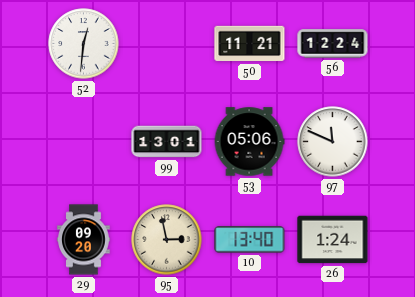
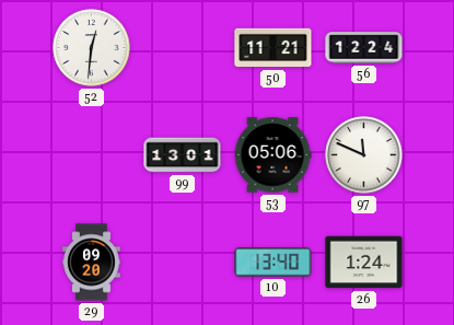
95: 2:58 -> none (167, 240)
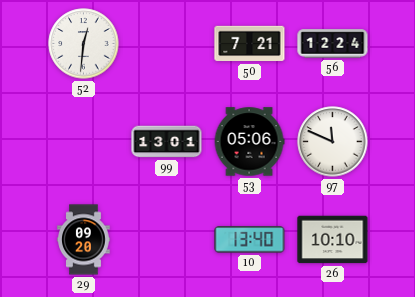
50: 11:21 -> 7:21 (250, 44)
26: 1:24 -> 10:10 (333, 240)
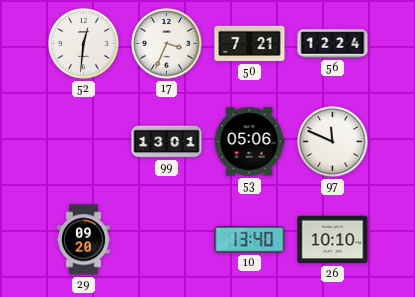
17: none -> 3:34 (167, 44)
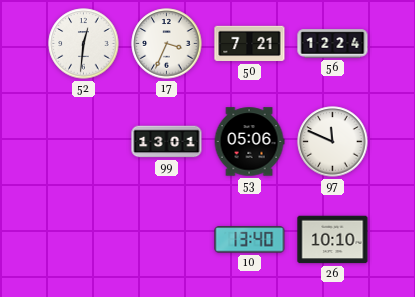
29: 09:20 -> none (84, 240)
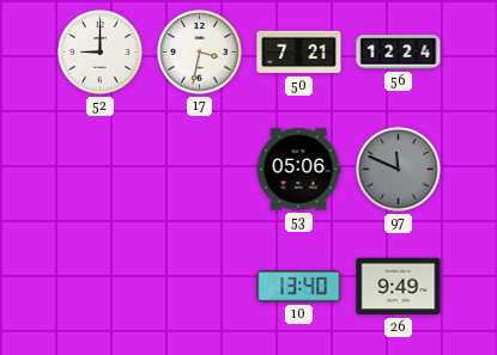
52: 12:31 -> 9:00 (101, 53)
17: 3:34 -> 3:32 (200, 53)
99: 13:01 -> none (167, 142)
97 dial: white -> grey (399, 170)
26: 10:10 -> 9:49 (399, 287)
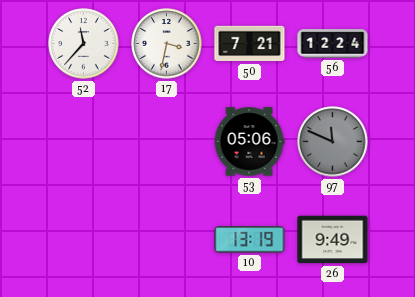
52: 9:00 -> 11:37 (84, 44)
10: 13:40 -> 13:19 (250, 240)
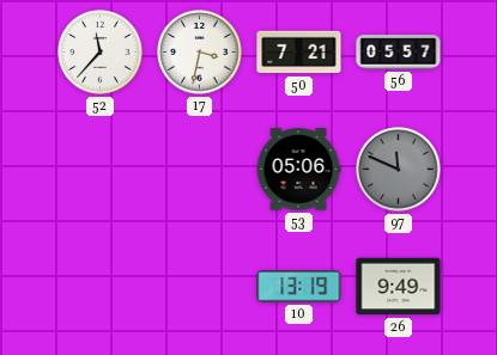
56: 12:24 -> 05:57 (399, 53)
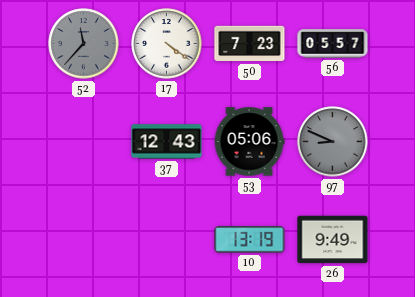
52 dial: white -> grey (84, 44)
17: 3:32 -> 4:21 (167, 44)
50: 7:21 -> 7:23 (250, 44)
37: none -> 12:43 (167, 142)
97: 11:49 -> 8:49 (333, 142)
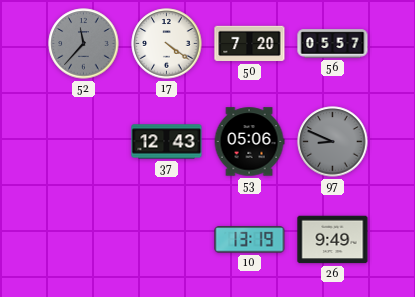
50: 7:23 -> 7:20 (250, 44)
